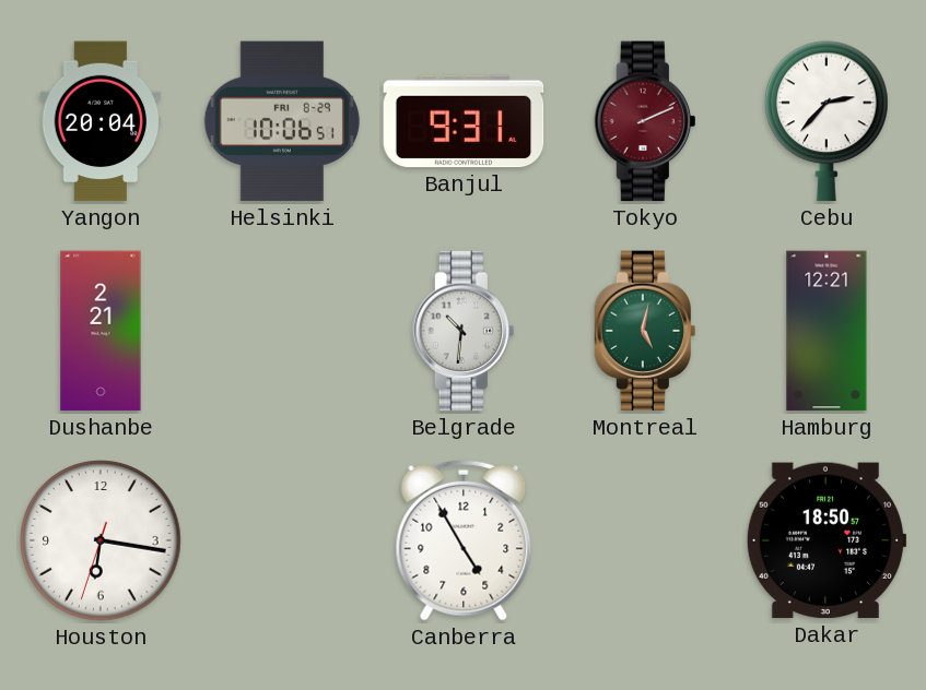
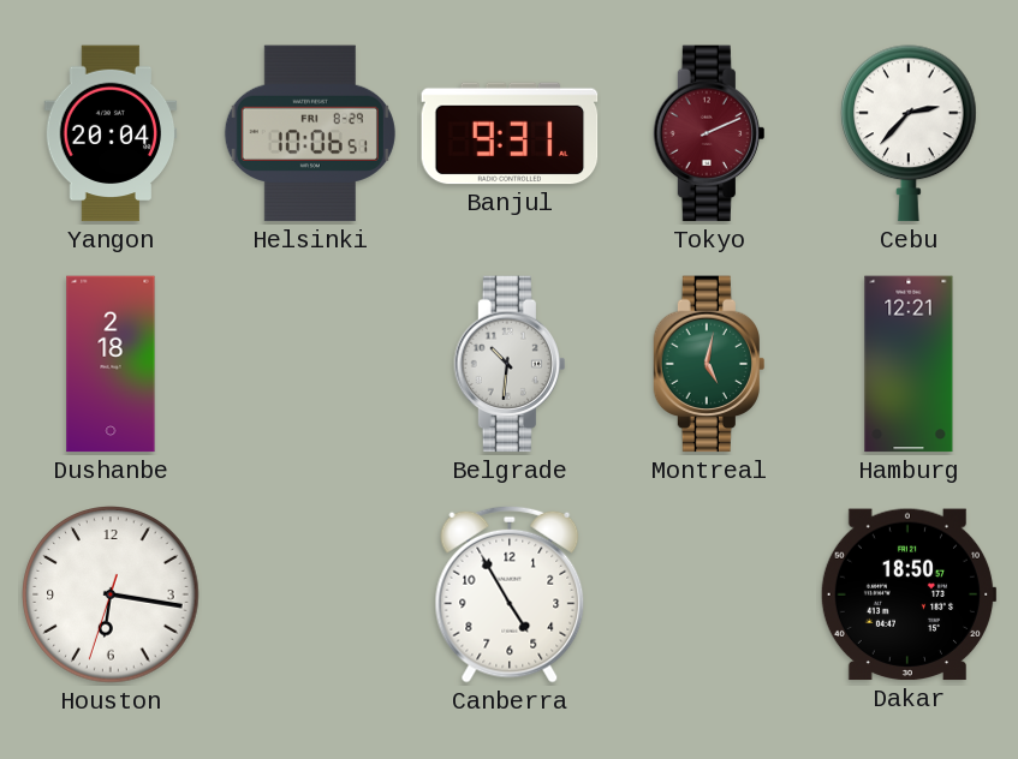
Dushanbe: 2:21 -> 2:18 (111, 364)
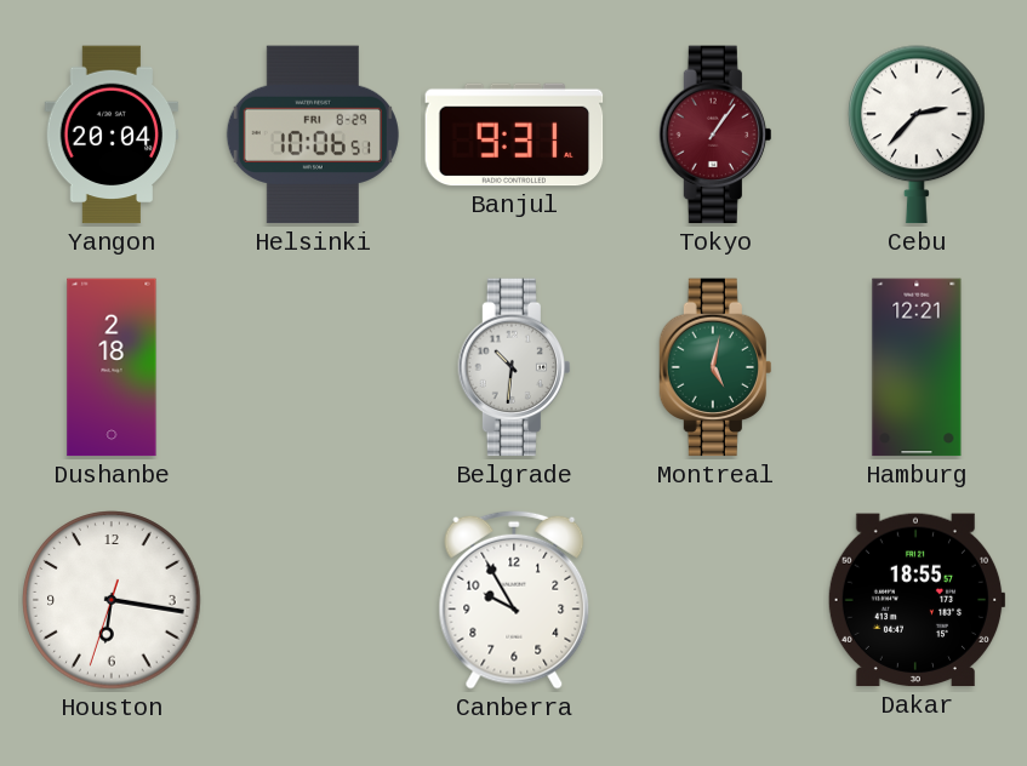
Tokyo: 2:11 -> 1:06 (714, 135)
Canberra: 4:55 -> 9:55 (514, 600)
Dakar: 18:50 -> 18:55 (917, 600)
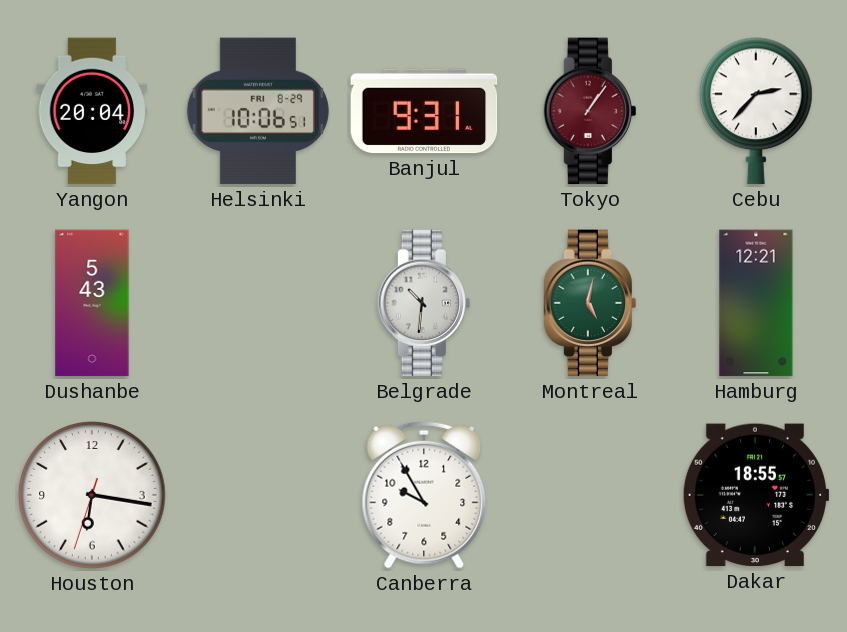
Dushanbe: 2:18 -> 5:43 (92, 303)
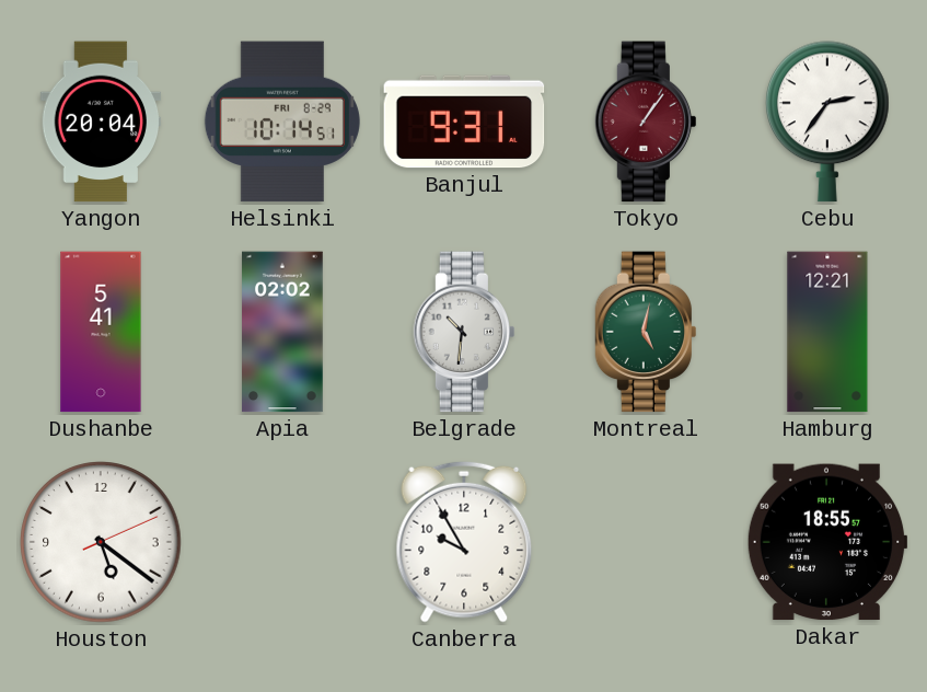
Helsinki: 10:06 -> 10:14 (282, 122)
Cebu: 2:37 -> 2:36 (828, 122)
Dushanbe: 5:43 -> 5:41 (101, 332)
Apia: none -> 02:02 (282, 332)
Houston: 6:16 -> 5:21 (101, 542)
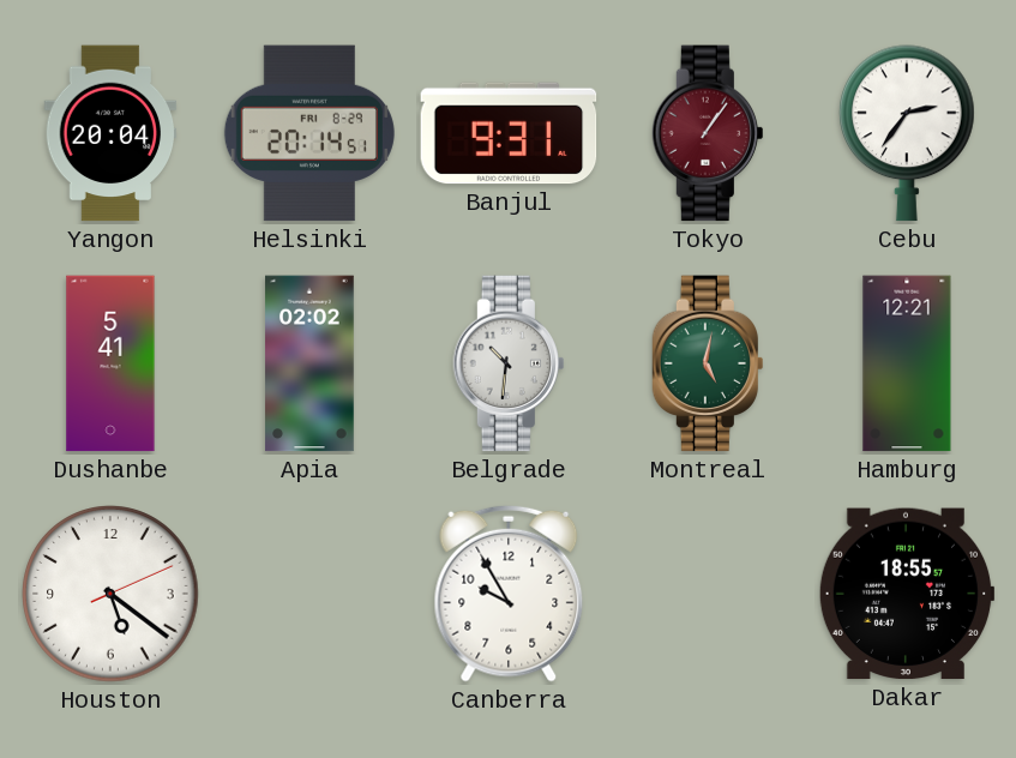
Helsinki: 10:14 -> 20:14 (309, 133)
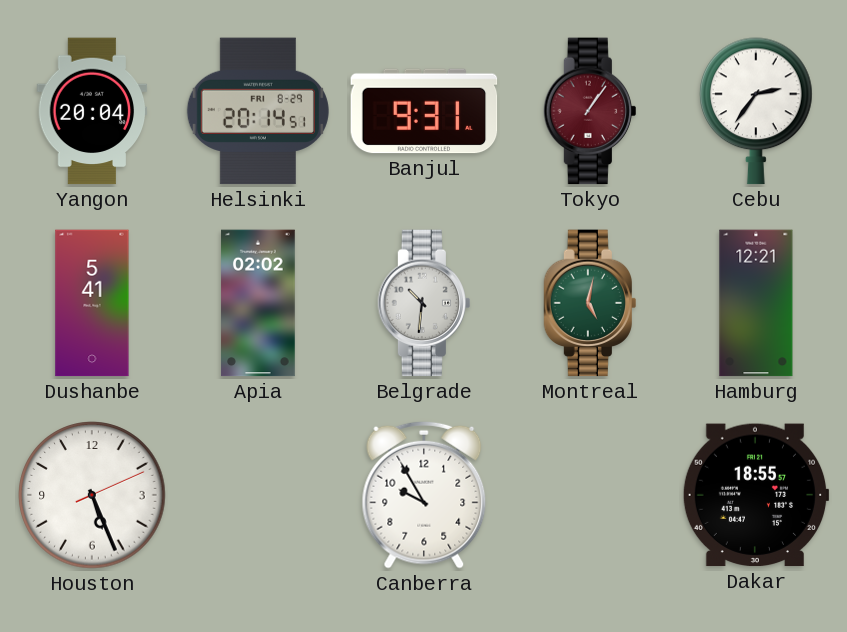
Houston: 5:21 -> 5:26 (92, 495)
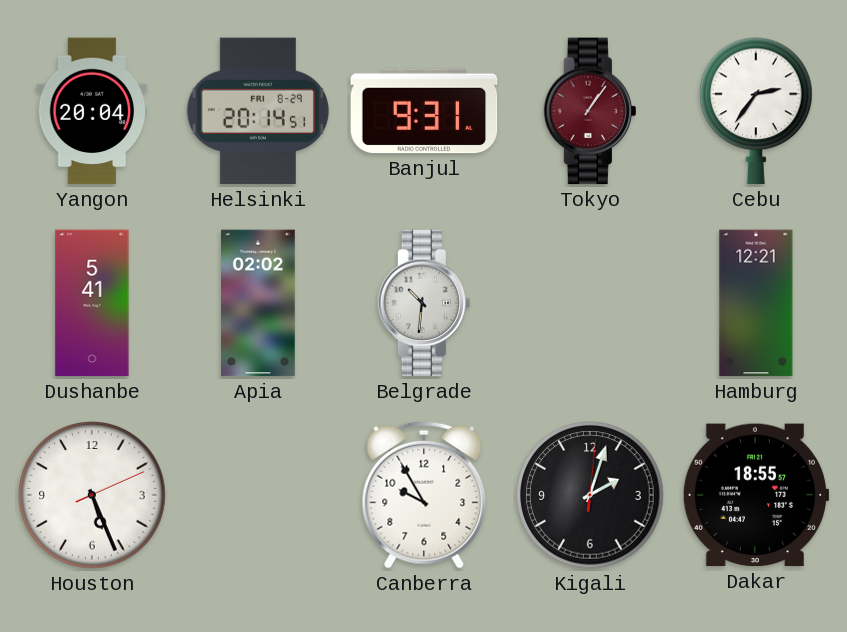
Montreal: 5:02 -> none (589, 303)
Kigali: none -> 2:03 (590, 495)
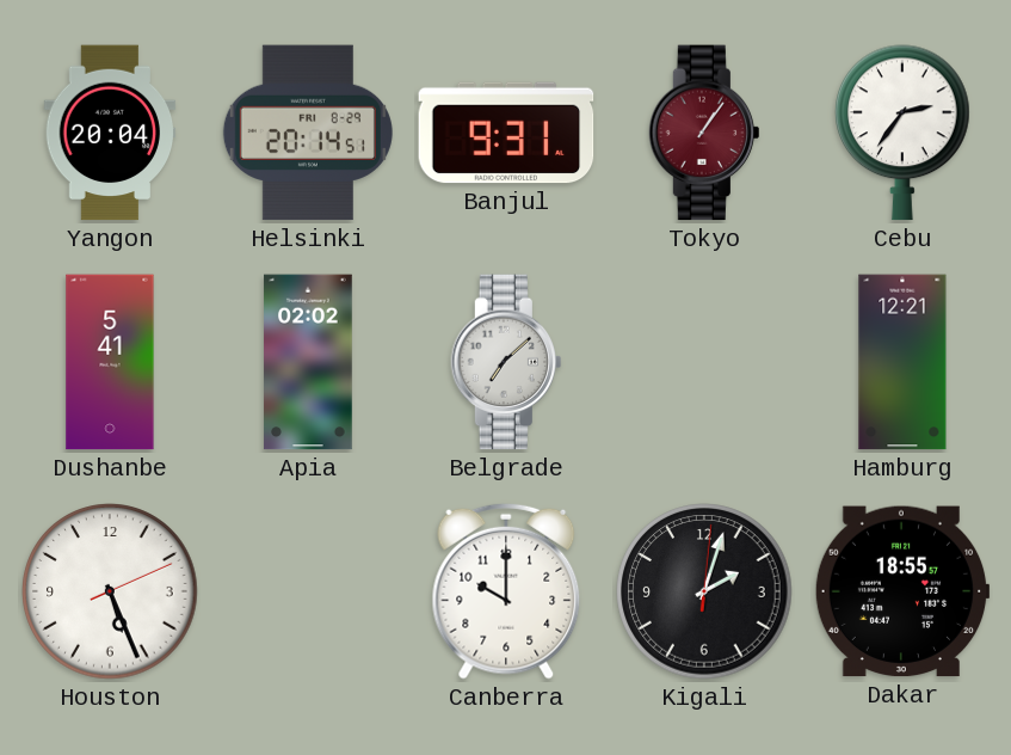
Belgrade: 10:31 -> 7:08 (505, 362)
Canberra: 9:55 -> 10:00 (506, 591)
